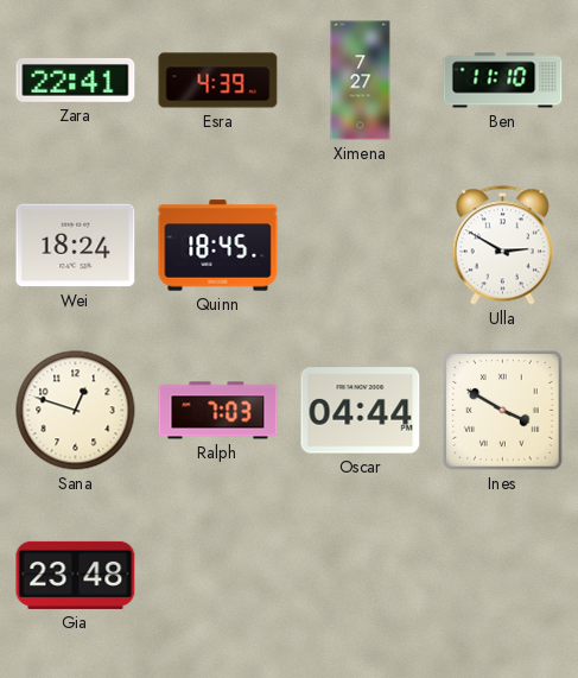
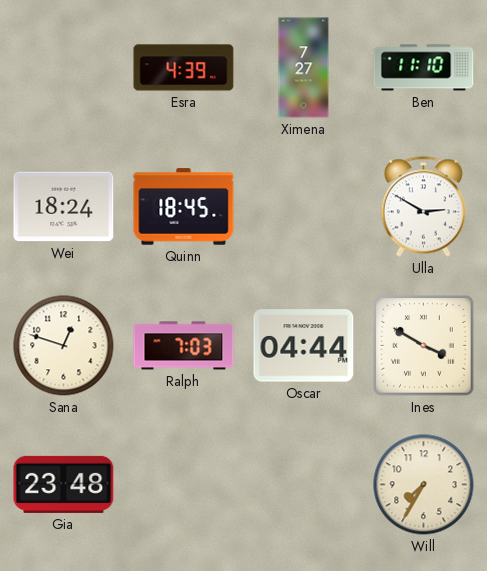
Zara: 22:41 -> none (76, 80)
Will: none -> 7:35 (424, 485)
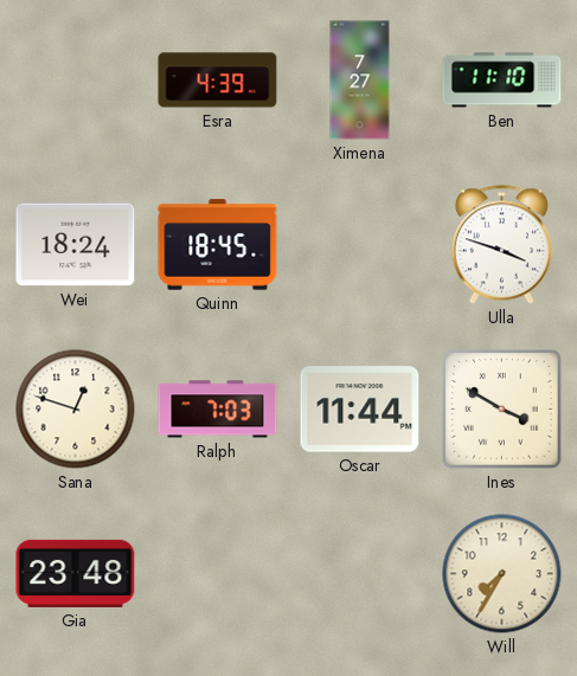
Ulla: 2:50 -> 3:48 (501, 245)
Oscar: 04:44 -> 11:44 (360, 410)
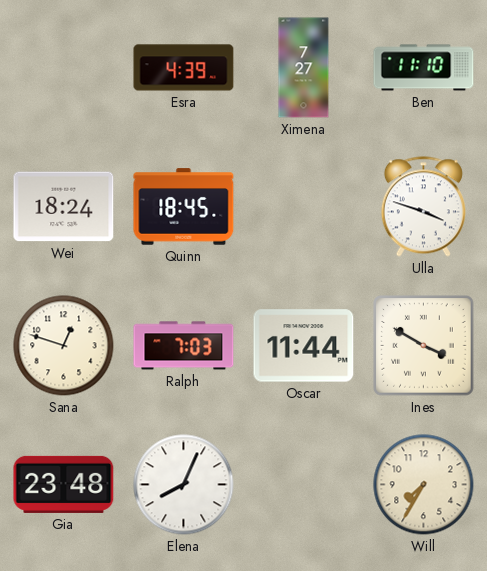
Elena: none -> 8:04 (184, 485)
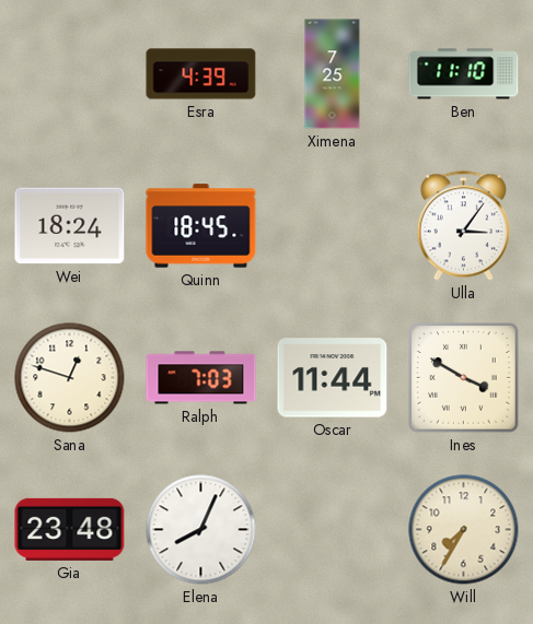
Ximena: 7:27 -> 7:25 (333, 74)
Ulla: 3:48 -> 3:06 (463, 226)
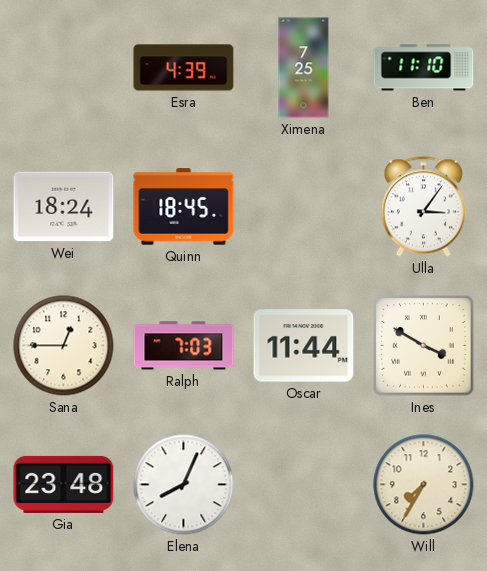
Sana: 12:48 -> 12:45 (64, 346)
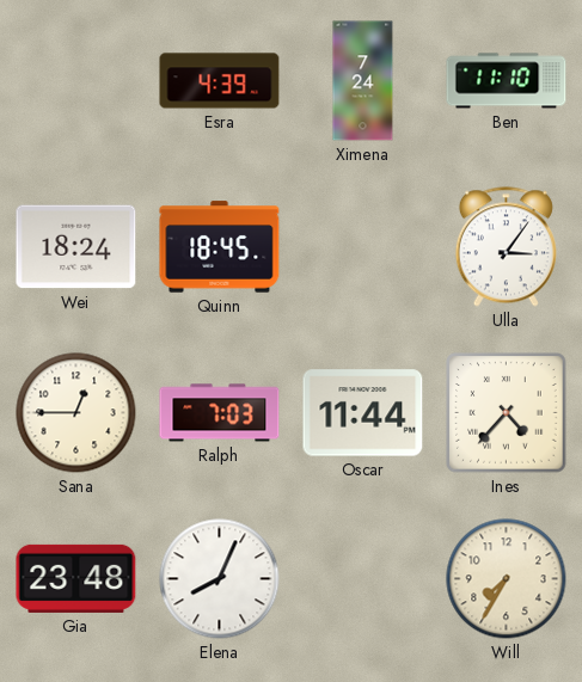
Ximena: 7:25 -> 7:24 (363, 81)
Ines: 3:50 -> 4:37 (507, 413)
